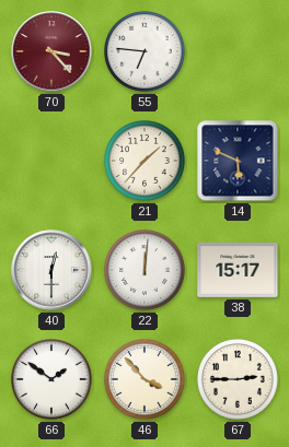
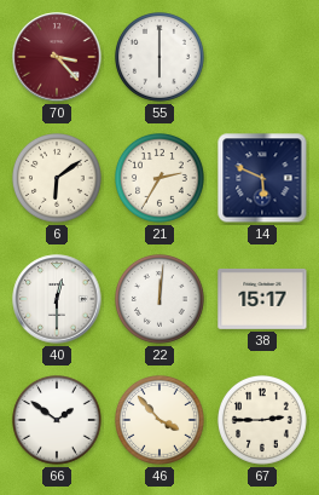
55: 6:46 -> 6:00 (161, 58)
6: none -> 6:09 (58, 179)
21: 1:37 -> 2:35 (161, 179)
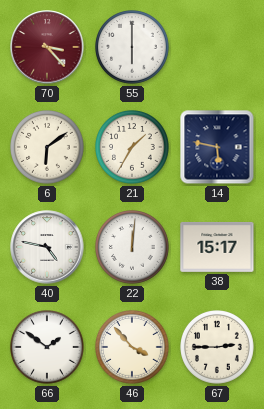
21: 2:35 -> 1:35 (133, 148)
14: 5:49 -> 5:47 (217, 147)
40: 12:30 -> 4:47 (47, 247)
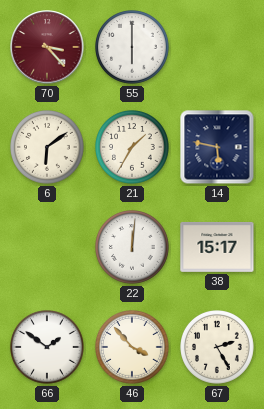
40: 4:47 -> none (47, 247)
67: 2:45 -> 2:25 (218, 348)
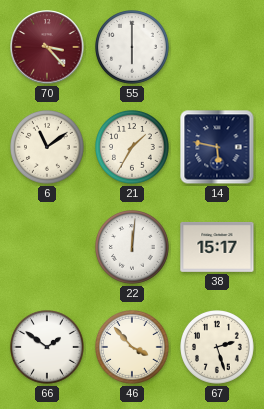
6: 6:09 -> 11:09 (48, 148)
67: 2:25 -> 2:27 (218, 348)
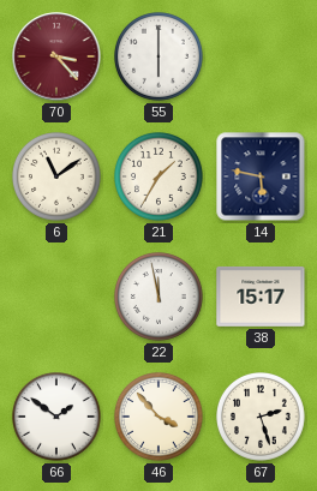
22: 12:01 -> 11:58 (160, 298)
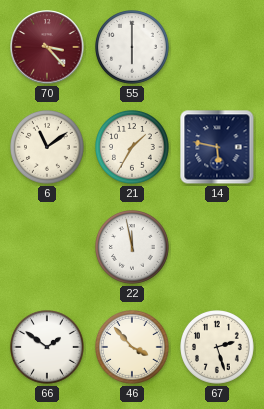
38: 15:17 -> none (261, 297)
